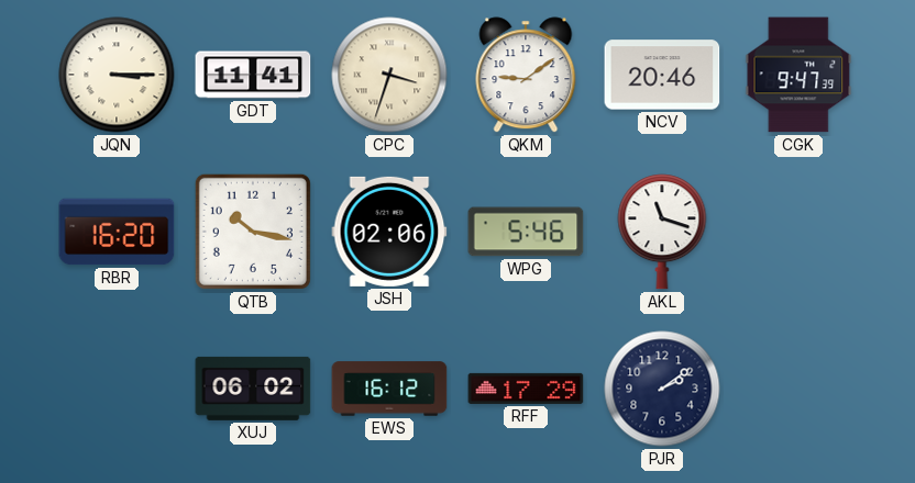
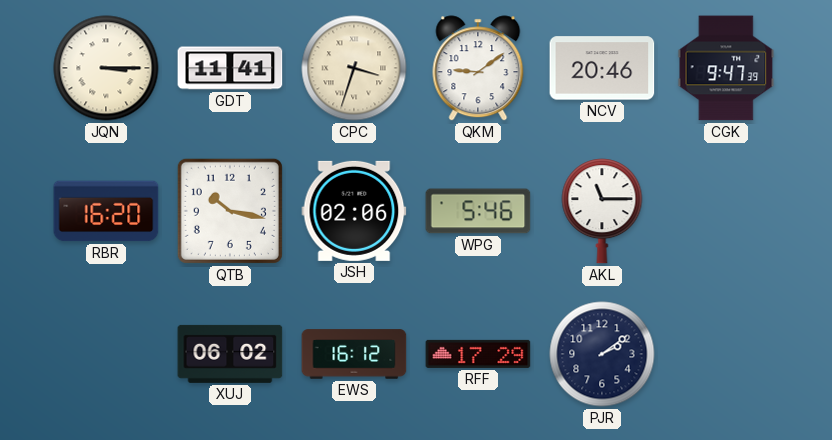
AKL: 11:18 -> 11:15 (602, 211)
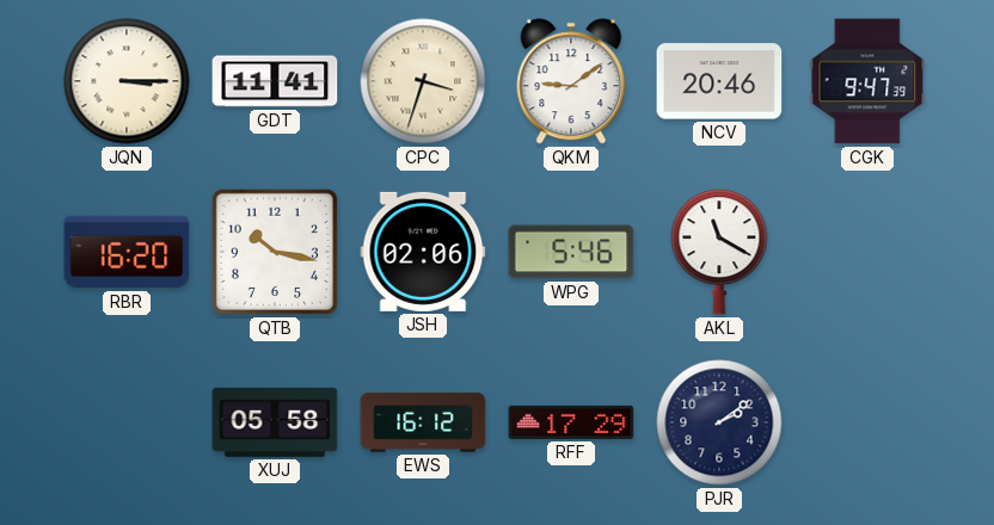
AKL: 11:15 -> 11:20 (719, 252)
XUJ: 06:02 -> 05:58 (275, 422)
